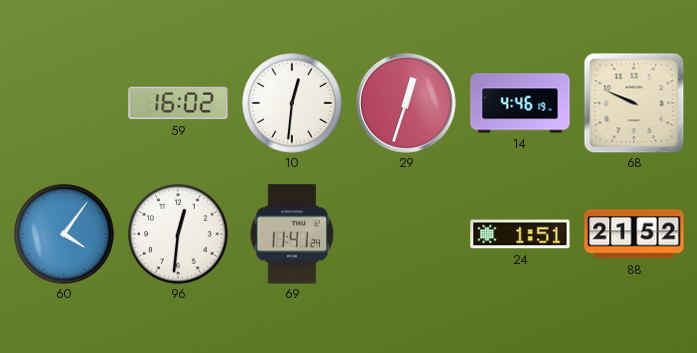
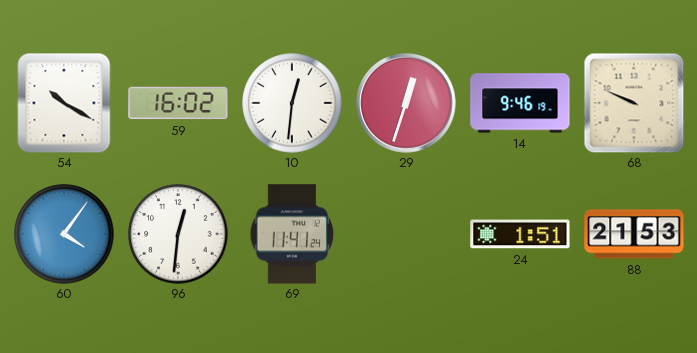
54: none -> 10:20 (64, 103)
14: 4:46 -> 9:46 (520, 103)
88: 21:52 -> 21:53 (634, 234)
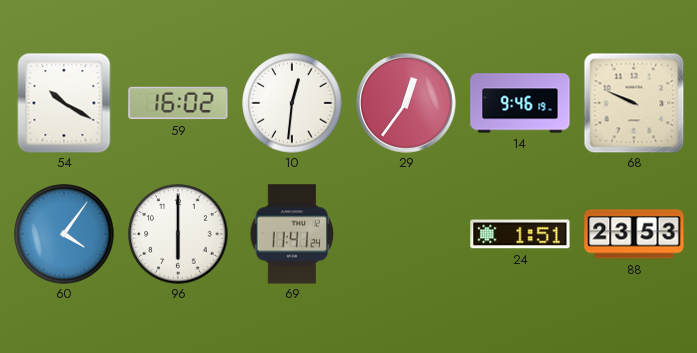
29: 12:33 -> 12:36 (407, 104)
96: 12:31 -> 6:00 (178, 234)
88: 21:53 -> 23:53 (634, 234)
